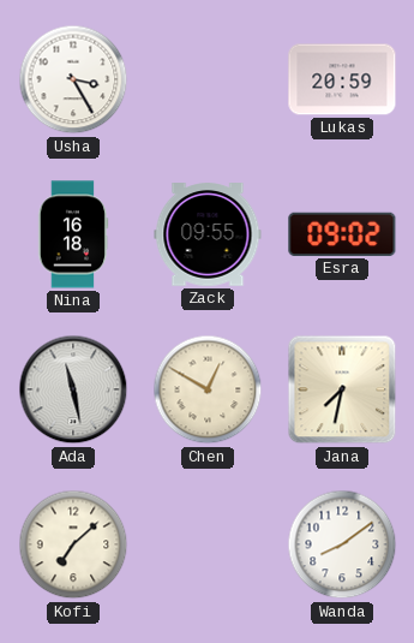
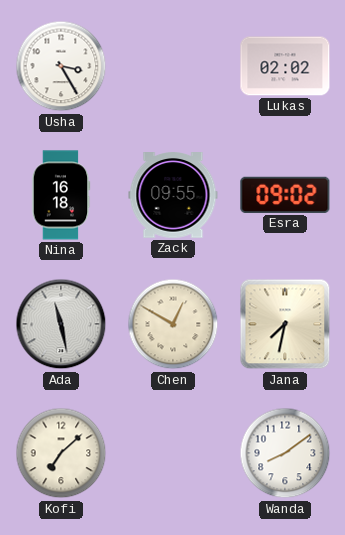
Lukas: 20:59 -> 02:02 (285, 66)
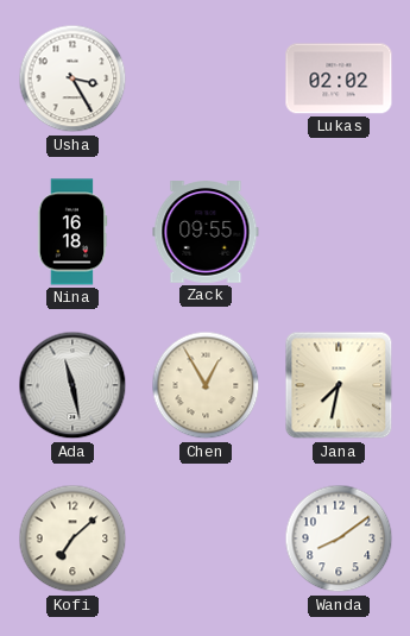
Esra: 09:02 -> none (285, 195)
Chen: 12:50 -> 12:55 (206, 385)
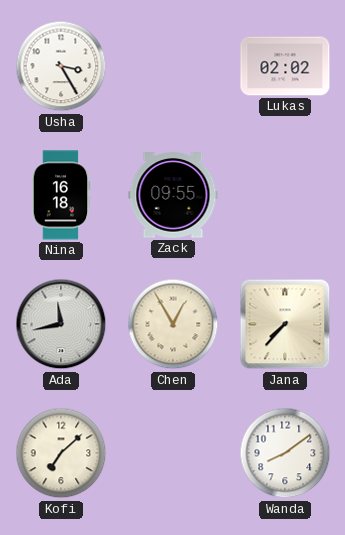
Ada: 11:28 -> 11:43 (61, 324)
Jana: 7:32 -> 7:37 (285, 324)
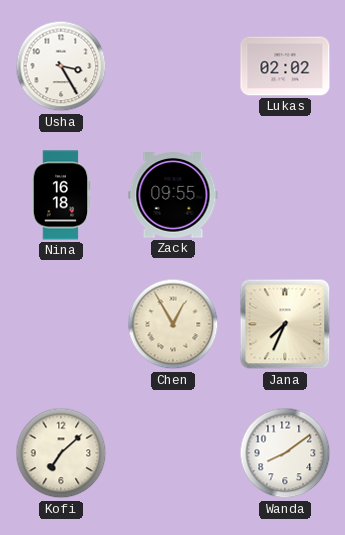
Ada: 11:43 -> none (61, 324)
Jana: 7:37 -> 7:34 (285, 324)
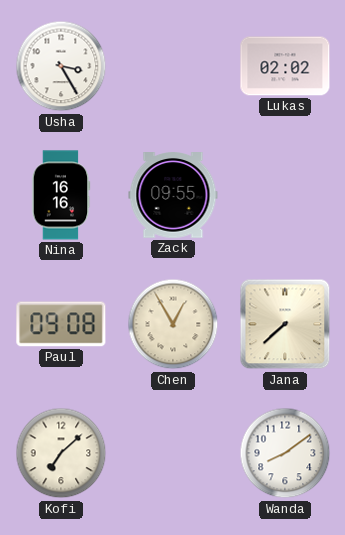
Nina: 16:18 -> 16:16 (61, 195)
Paul: none -> 09:08 (61, 324)
Jana: 7:34 -> 7:38 (285, 324)
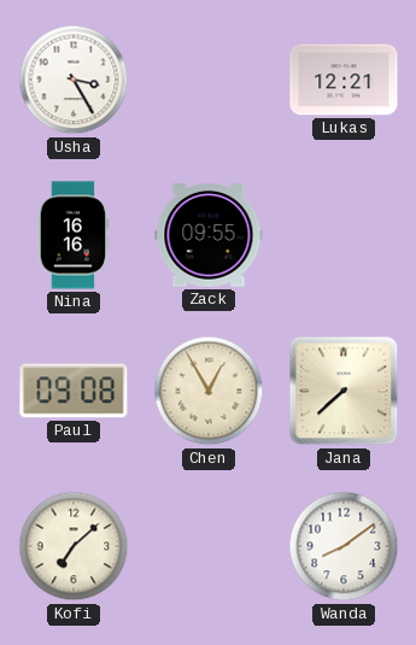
Lukas: 02:02 -> 12:21 (344, 80)
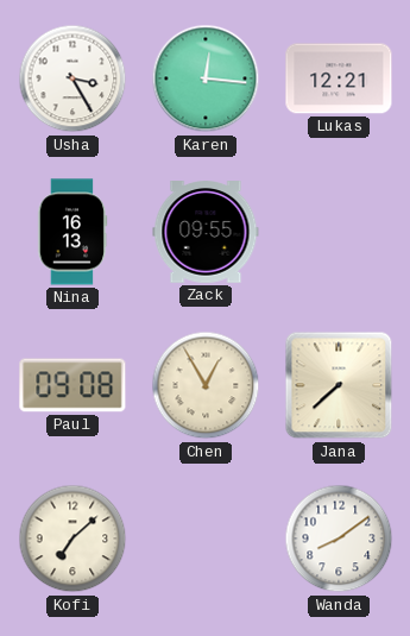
Karen: none -> 12:16 (206, 78)
Nina: 16:16 -> 16:13 (72, 232)
